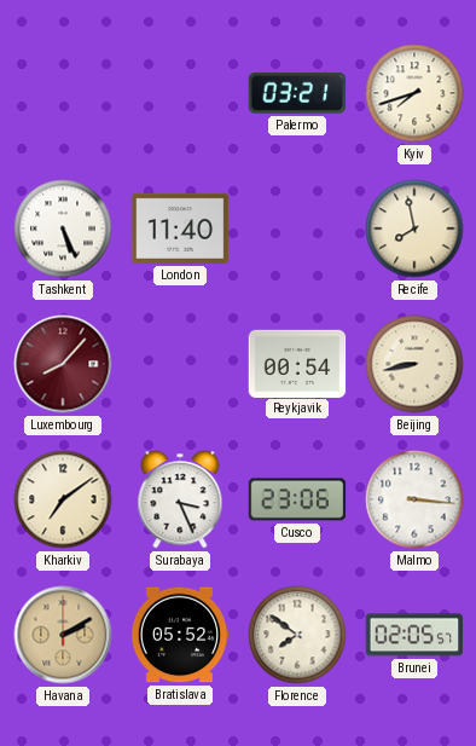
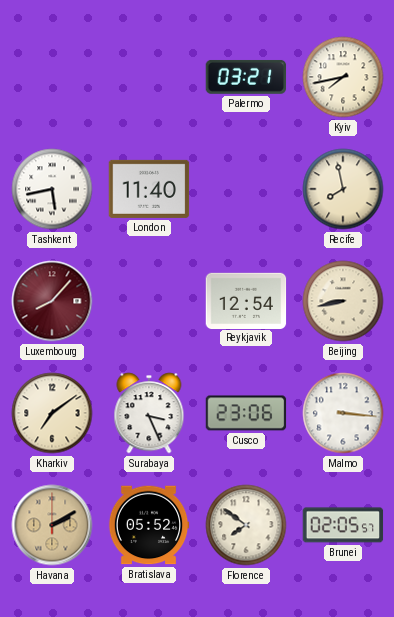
Kyiv: 7:42 -> 7:43 (343, 77)
Tashkent: 5:26 -> 5:43 (52, 189)
Reykjavik: 00:54 -> 12:54 (246, 300)
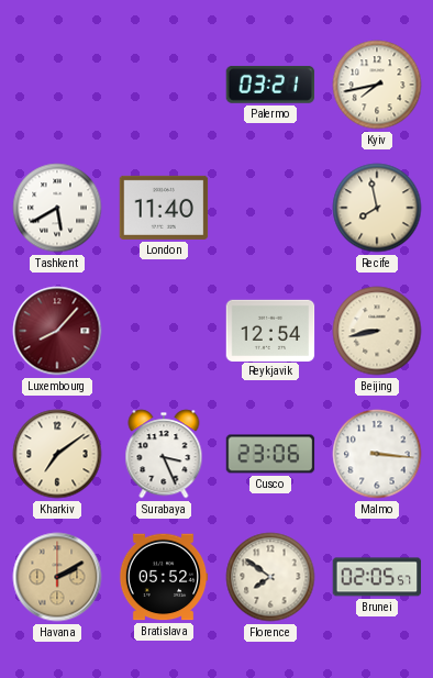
Tashkent: 5:43 -> 5:40 (57, 208)
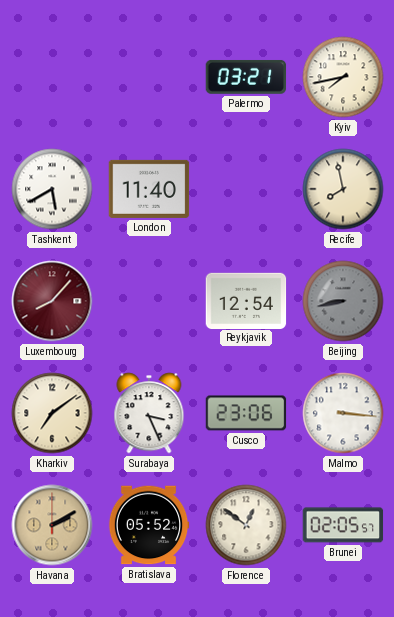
Beijing dial: cream -> grey (343, 301)
Florence: 7:51 -> 12:51 (246, 525)
